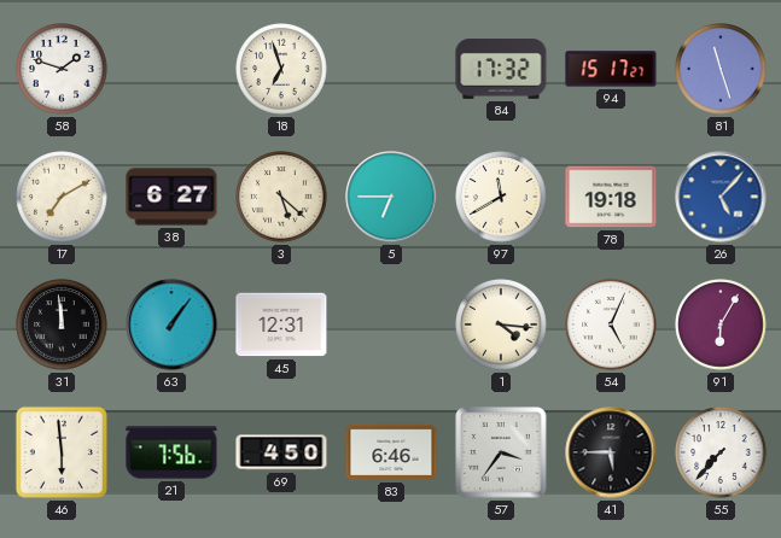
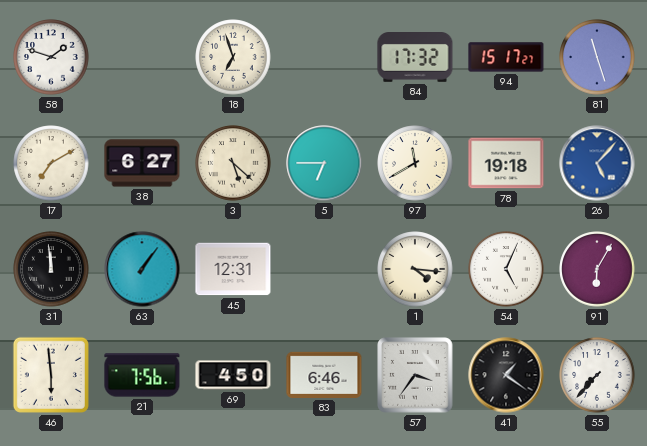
41: 5:45 -> 1:21 (506, 375)
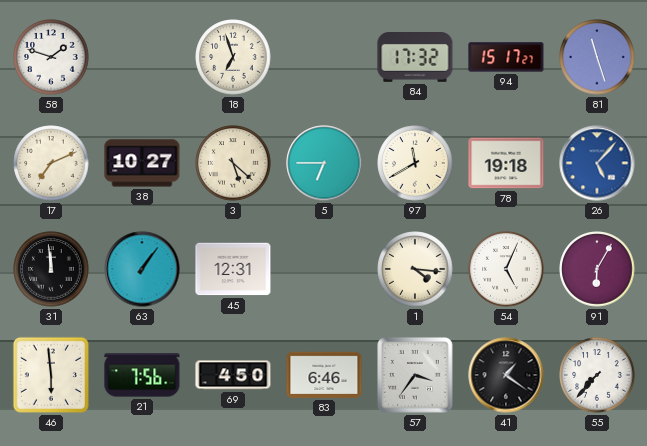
17: 7:10 -> 7:11 (51, 163)
38: 6:27 -> 10:27 (142, 163)
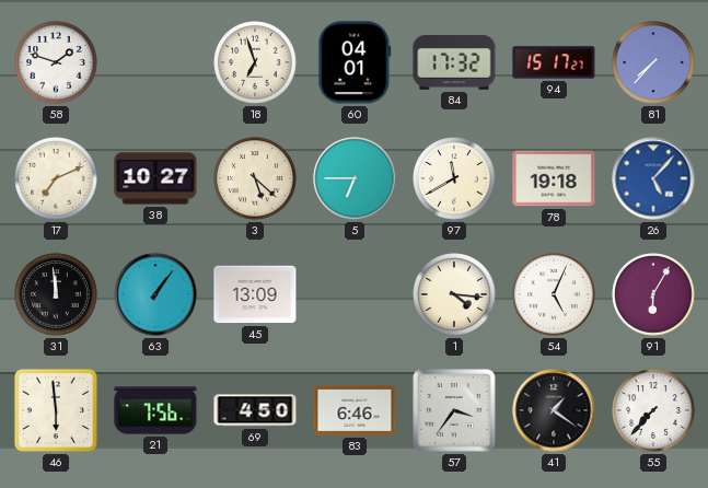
60: none -> 04:01 (355, 62)
81: 11:27 -> 7:37 (653, 62)
45: 12:31 -> 13:09 (255, 294)
